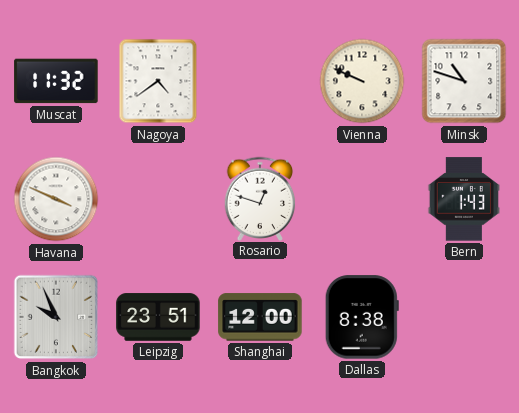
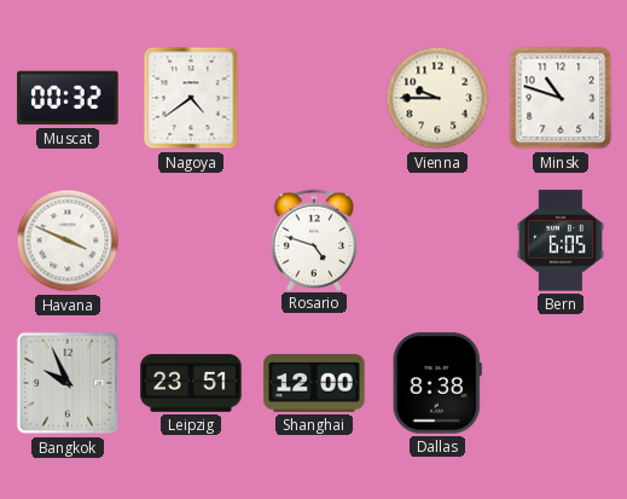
Muscat: 11:32 -> 00:32 (68, 98)
Vienna: 9:49 -> 9:45 (437, 98)
Rosario: 12:48 -> 4:48 (314, 239)
Bern: 1:43 -> 6:05 (561, 240)
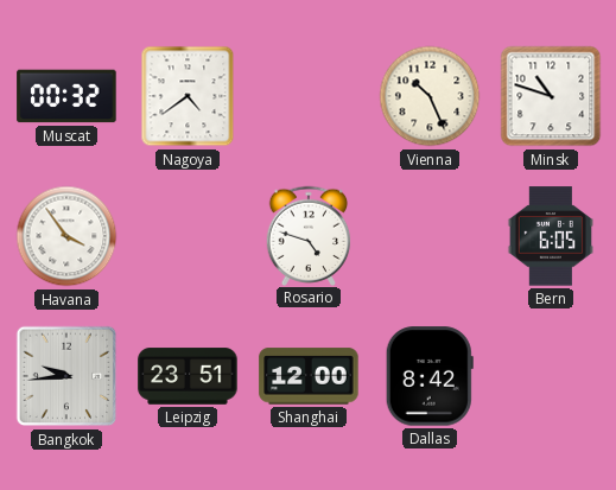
Vienna: 9:45 -> 10:26 (430, 96)
Havana: 3:49 -> 3:54 (66, 236)
Bangkok: 9:56 -> 9:44 (66, 376)
Dallas: 8:38 -> 8:42 (430, 376)
